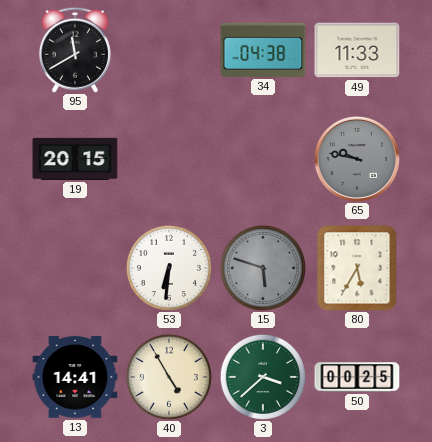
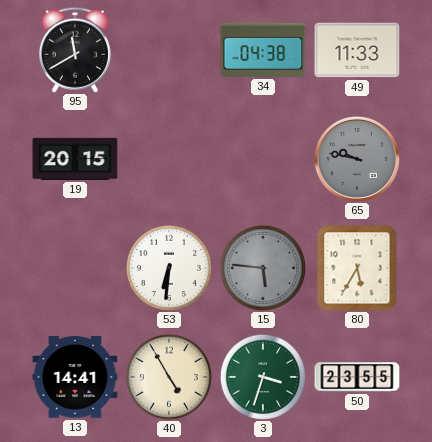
15: 5:48 -> 5:46 (263, 268)
3: 3:38 -> 3:33 (263, 377)
50: 00:25 -> 23:55 (357, 377)
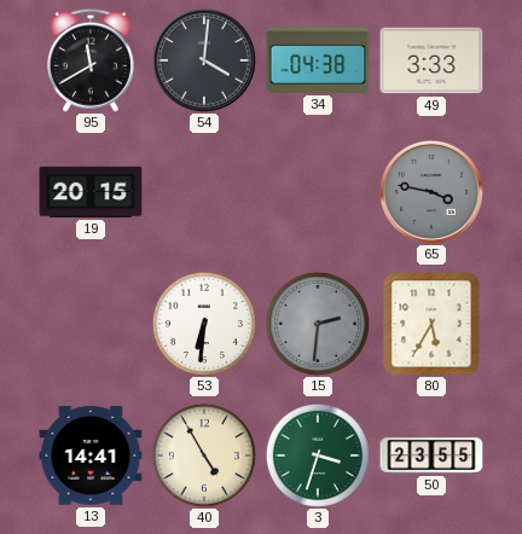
54: none -> 4:01 (204, 60)
49: 11:33 -> 3:33 (431, 60)
65: 9:47 -> 3:47 (431, 192)
15: 5:46 -> 2:31 (318, 324)
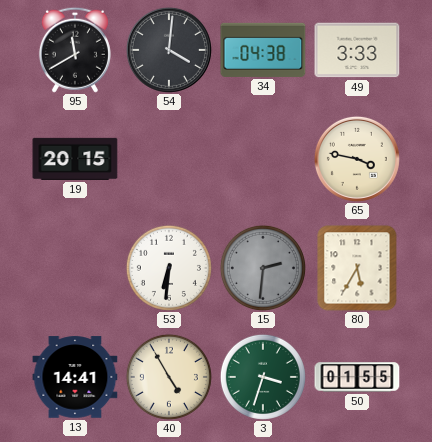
65 dial: grey -> cream (357, 159)
50: 23:55 -> 01:55 (357, 377)
